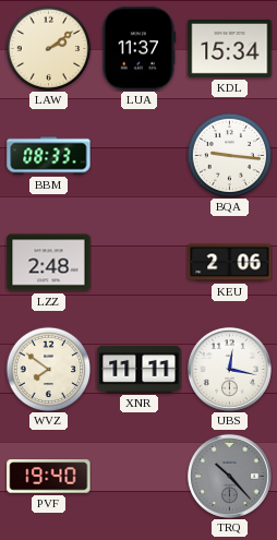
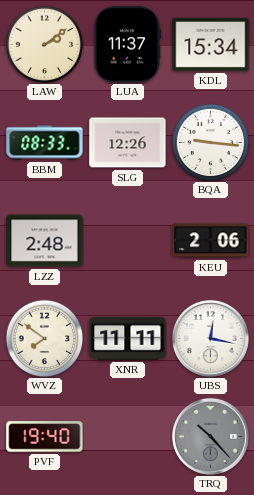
SLG: none -> 12:26 (128, 143)
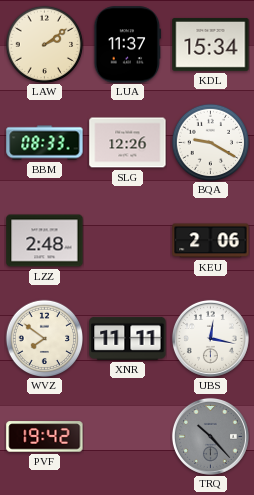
BQA: 9:16 -> 9:20 (210, 142)
PVF: 19:40 -> 19:42 (45, 437)
